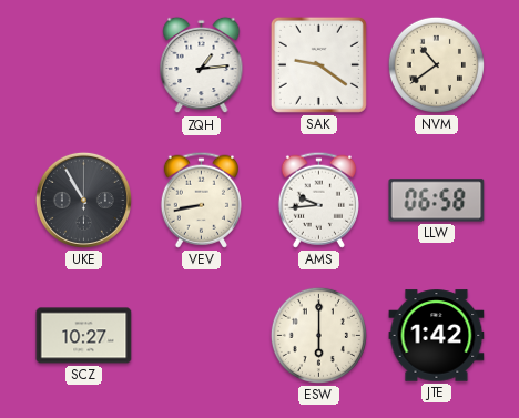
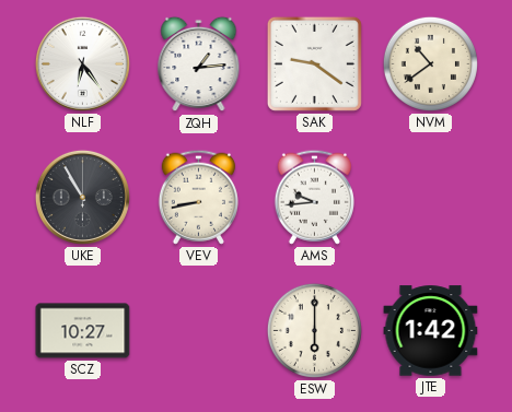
NLF: none -> 6:24 (82, 63)
LLW: 06:58 -> none (437, 201)
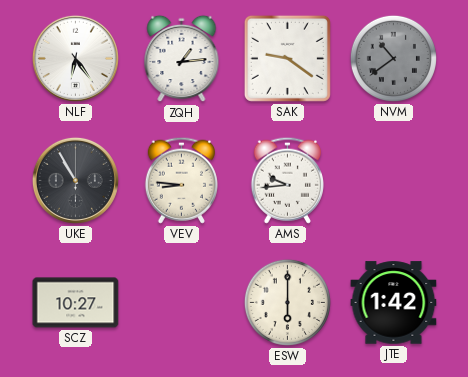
NVM dial: cream -> grey (393, 58)
VEV: 8:43 -> 8:46 (181, 180)
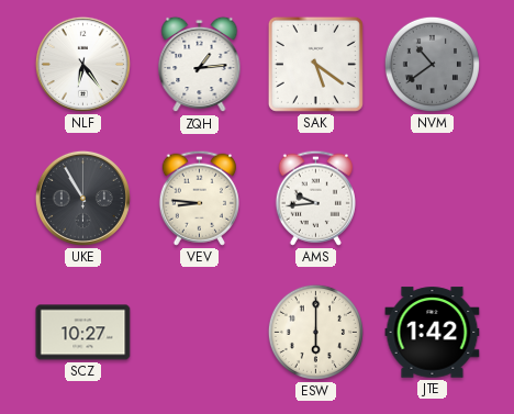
SAK: 9:21 -> 5:21 (315, 64)
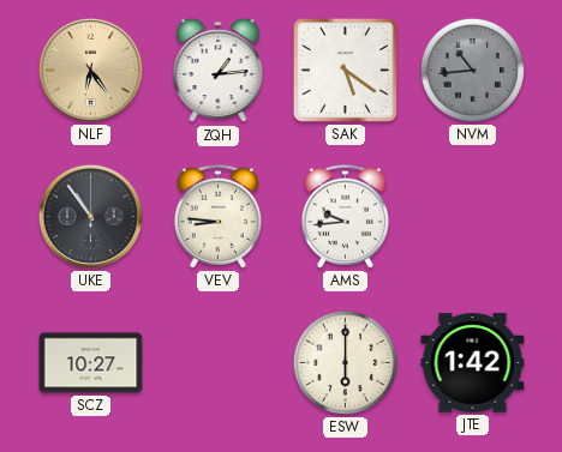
NLF dial: white -> champagne (90, 70)
NVM: 10:39 -> 10:44 (472, 70)
UKE: 10:55 -> 10:54 (90, 216)
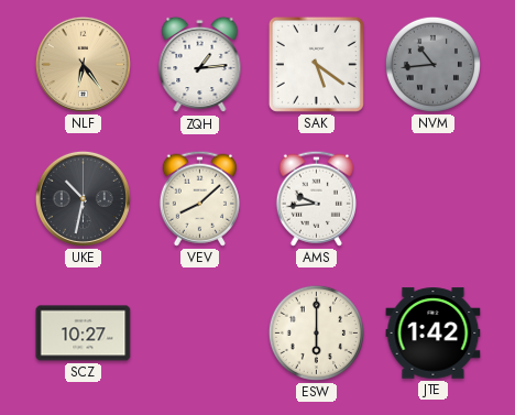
UKE: 10:54 -> 10:32 (83, 198)
VEV: 8:46 -> 8:08 (199, 198)
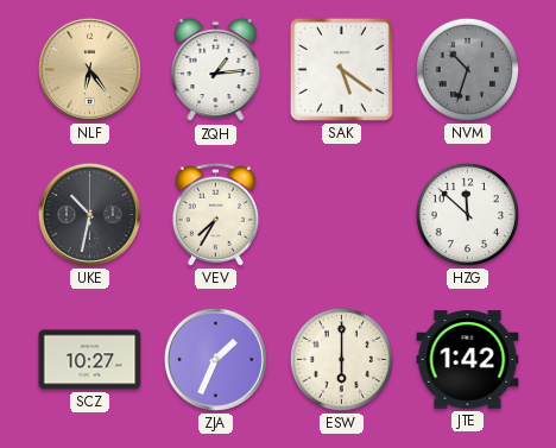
NVM: 10:44 -> 10:33 (467, 69)
VEV: 8:08 -> 7:35 (215, 214)
AMS: 9:44 -> none (316, 198)
HZG: none -> 11:52 (467, 214)
ZJA: none -> 1:34 (215, 359)
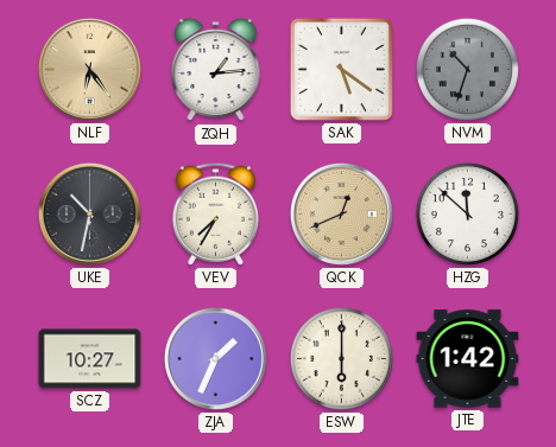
QCK: none -> 12:41 (341, 213)
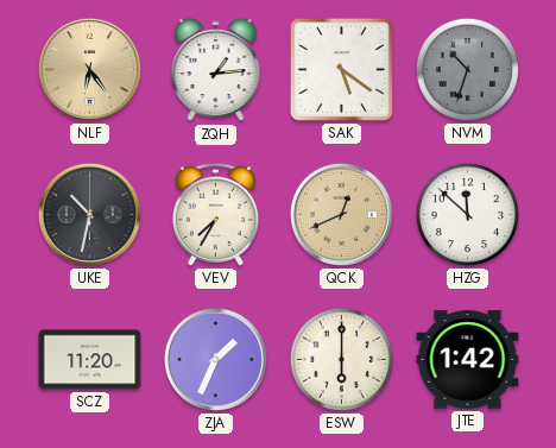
SCZ: 10:27 -> 11:20 (90, 360)
